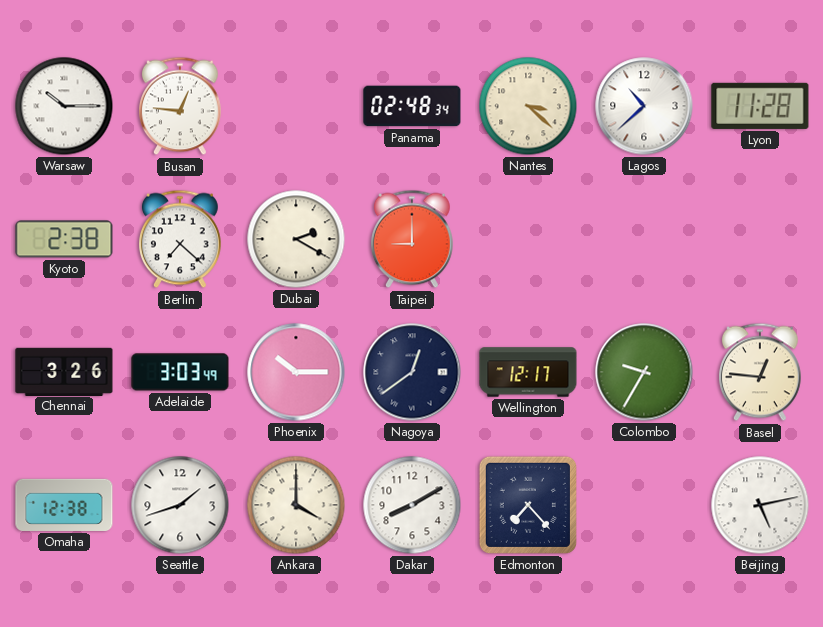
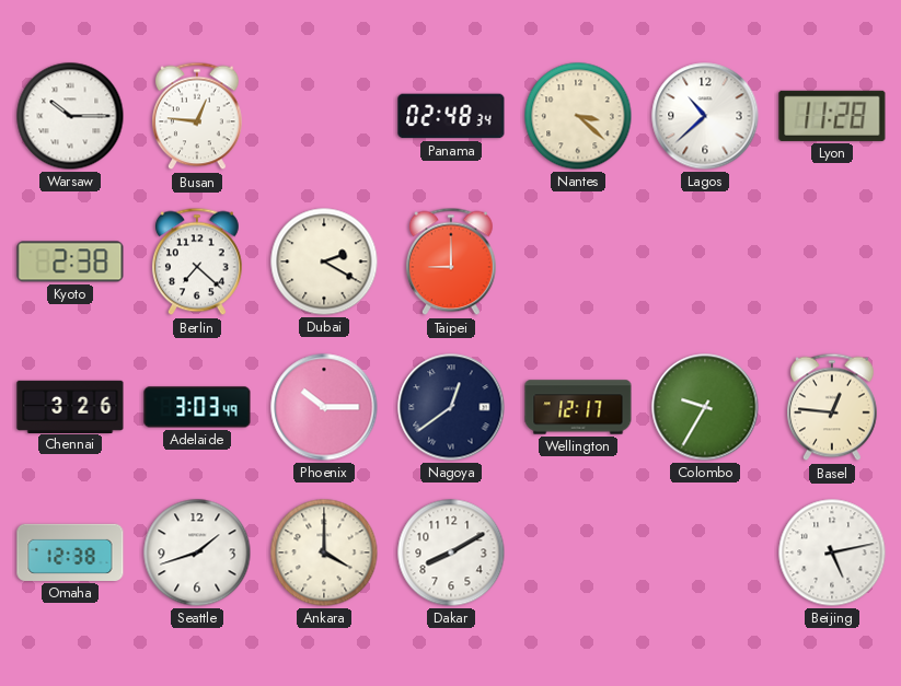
Edmonton: 7:23 -> none (528, 505)
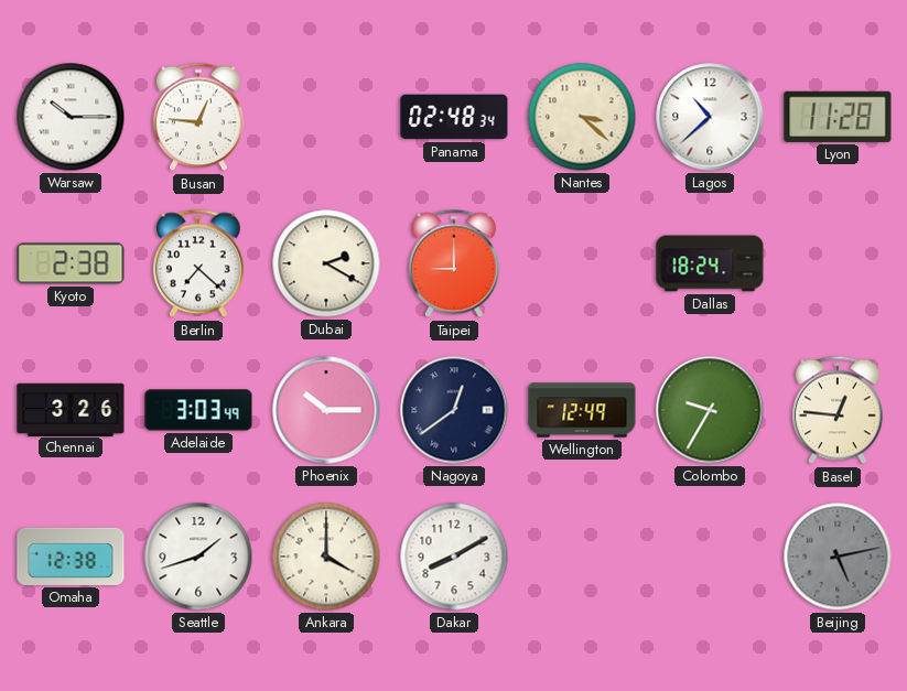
Dallas: none -> 18:24 (710, 263)
Wellington: 12:17 -> 12:49 (582, 410)
Beijing dial: white -> grey (838, 557)
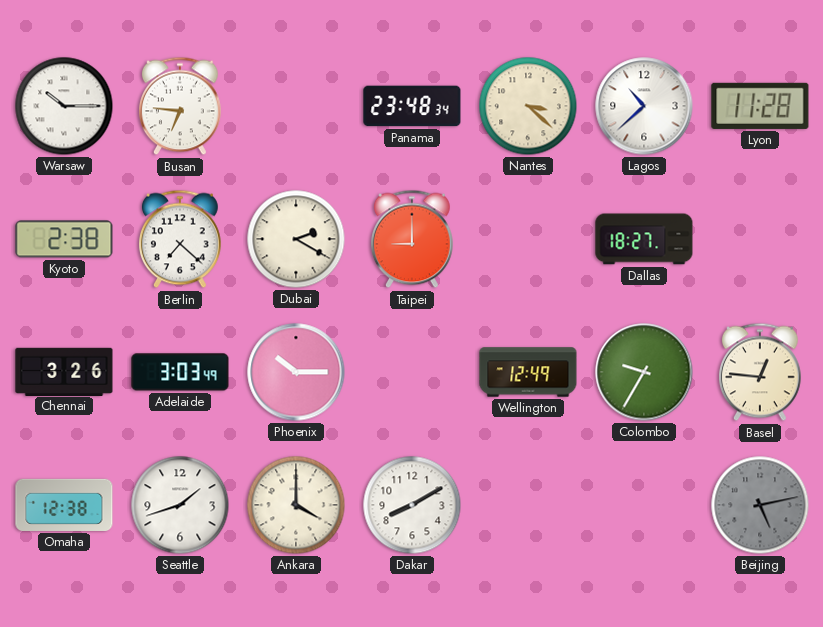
Busan: 12:46 -> 6:46 (181, 106)
Panama: 02:48 -> 23:48 (412, 106)
Dallas: 18:24 -> 18:27 (644, 239)
Nagoya: 12:39 -> none (454, 410)
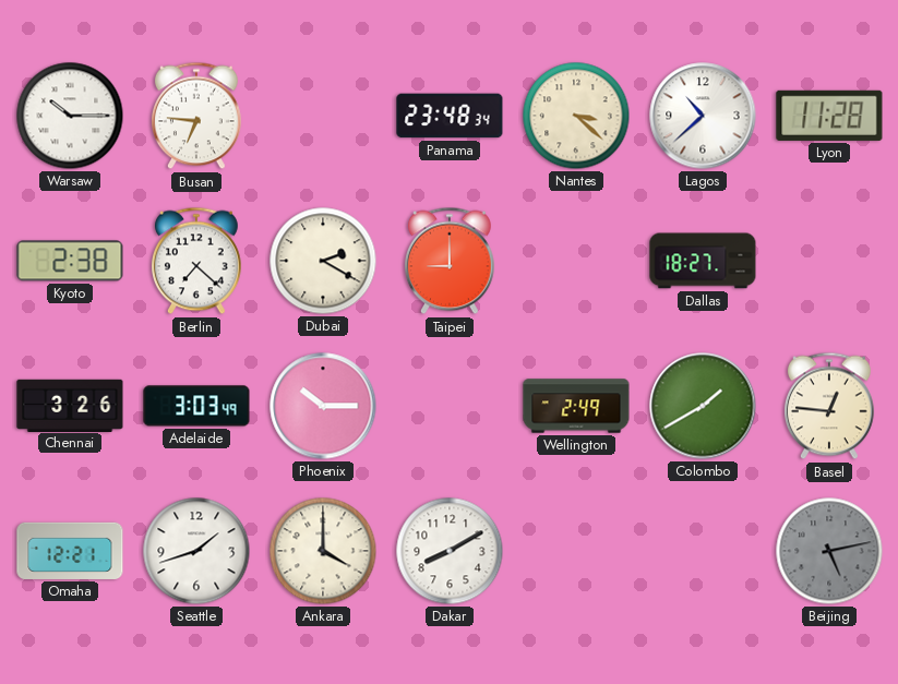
Wellington: 12:49 -> 2:49 (576, 406)
Colombo: 9:35 -> 1:40 (703, 406)
Omaha: 12:38 -> 12:21 (70, 551)
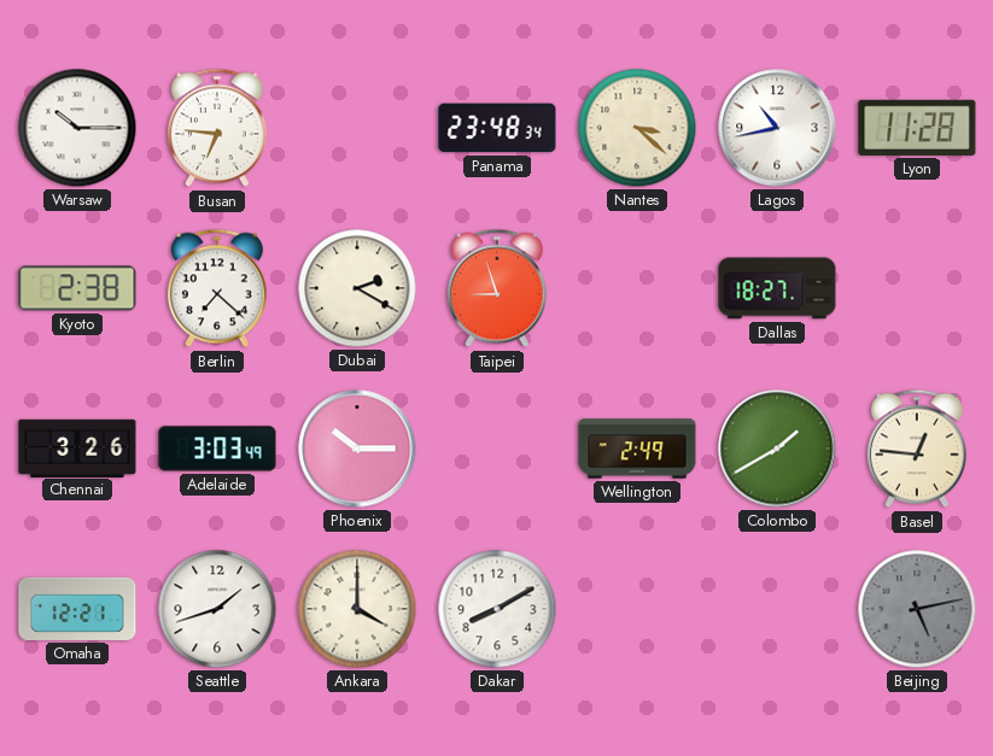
Lagos: 10:38 -> 10:43 (777, 128)
Taipei: 9:00 -> 8:57 (498, 288)
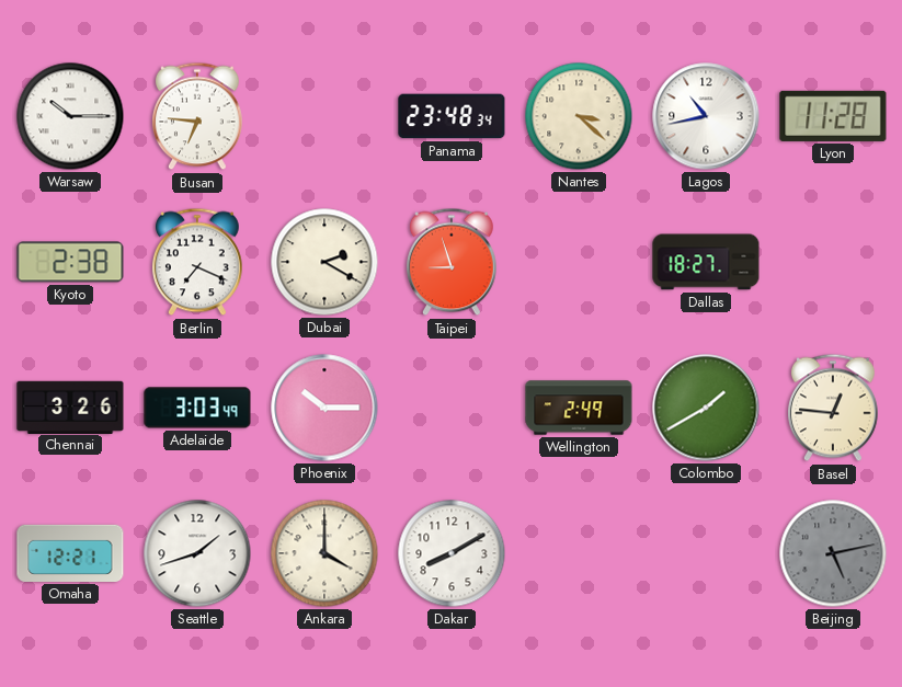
Berlin: 7:22 -> 7:19 (198, 262)
